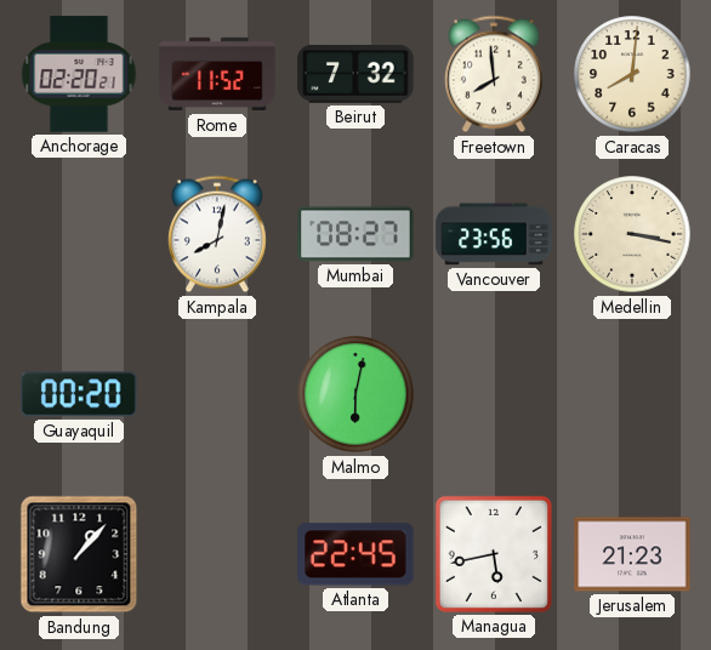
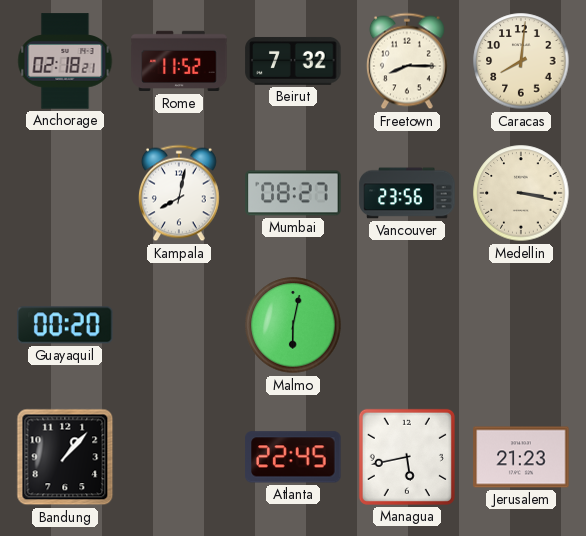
Anchorage: 02:20 -> 02:18 (65, 61)
Freetown: 7:59 -> 8:15 (407, 61)
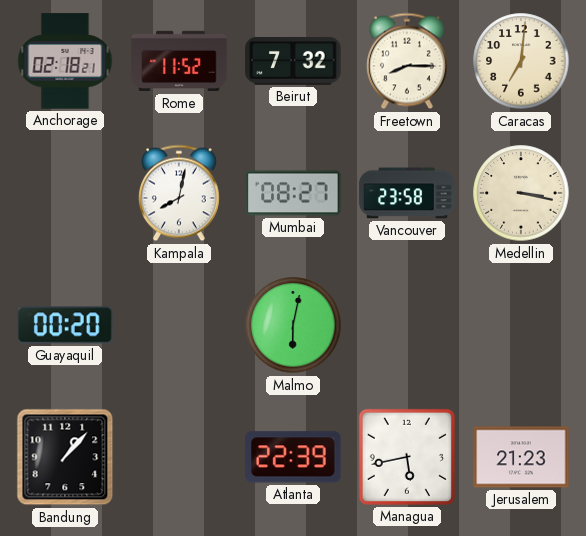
Caracas: 8:01 -> 7:01 (521, 61)
Vancouver: 23:56 -> 23:58 (407, 193)
Atlanta: 22:45 -> 22:39 (293, 457)
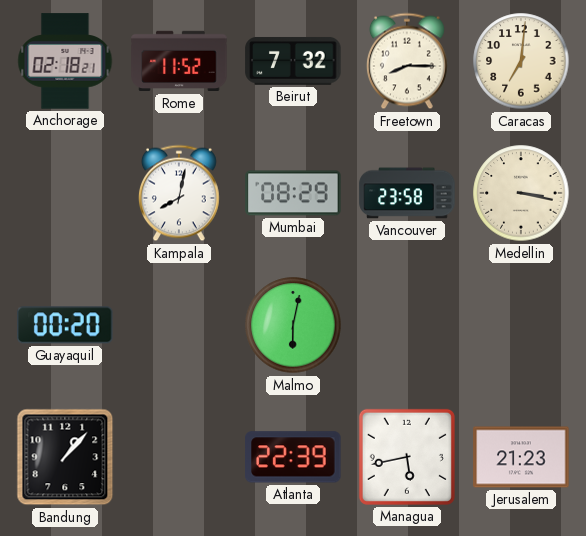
Mumbai: 08:27 -> 08:29 (293, 193)
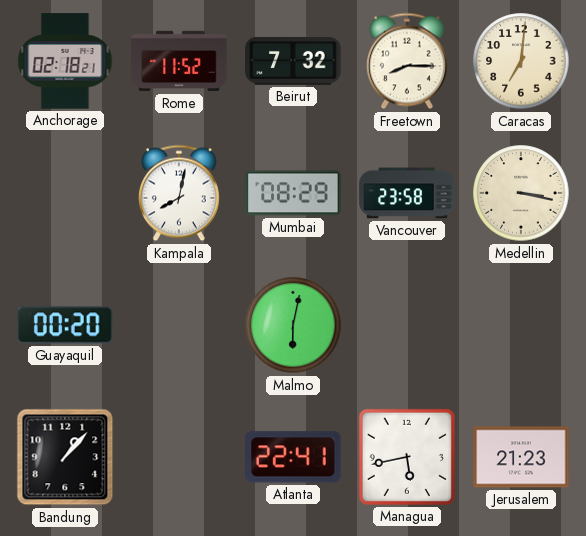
Atlanta: 22:39 -> 22:41 (293, 457)
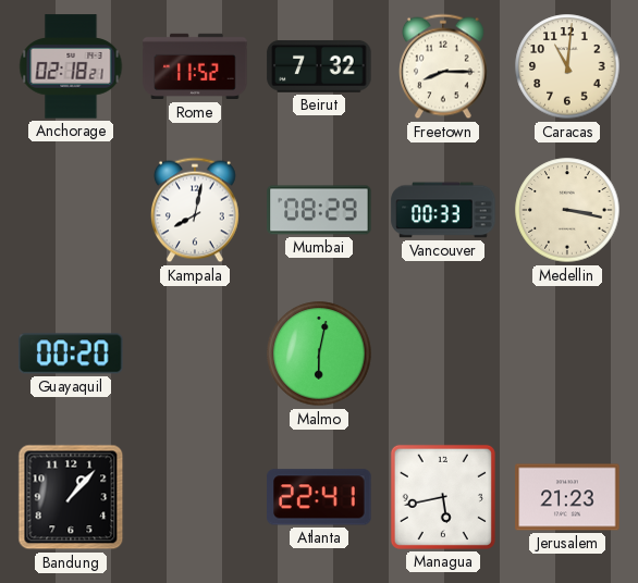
Caracas: 7:01 -> 11:01 (567, 66)
Vancouver: 23:58 -> 00:33 (443, 210)
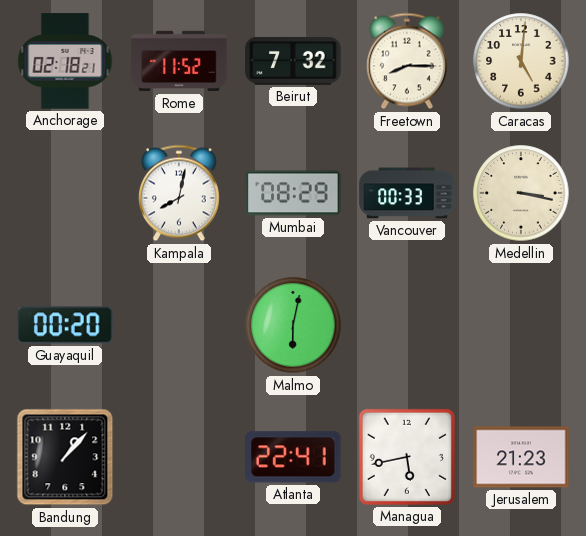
Caracas: 11:01 -> 5:01 (521, 61)
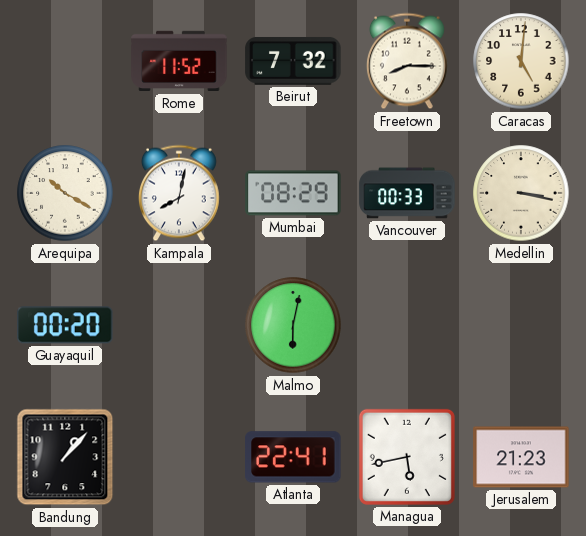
Anchorage: 02:18 -> none (65, 61)
Arequipa: none -> 10:20 (65, 193)
